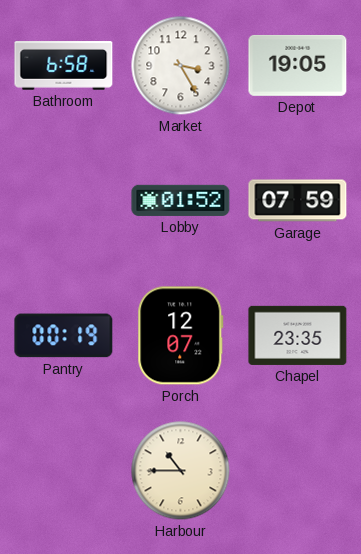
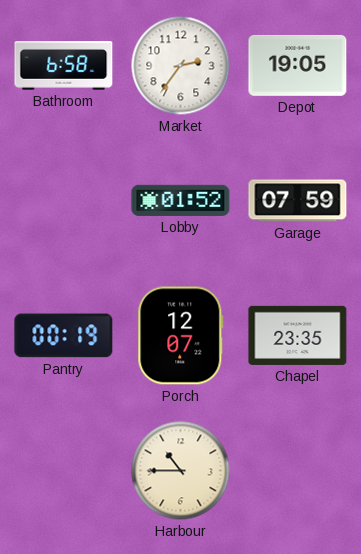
Market: 3:25 -> 2:36 (181, 66)
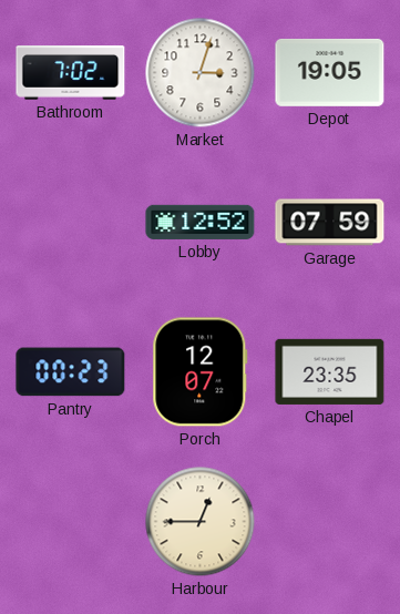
Bathroom: 6:58 -> 7:02 (71, 73)
Market: 2:36 -> 3:03 (201, 73)
Lobby: 01:52 -> 12:52 (201, 222)
Pantry: 00:19 -> 00:23 (71, 372)
Harbour: 10:45 -> 12:45 (201, 522)
